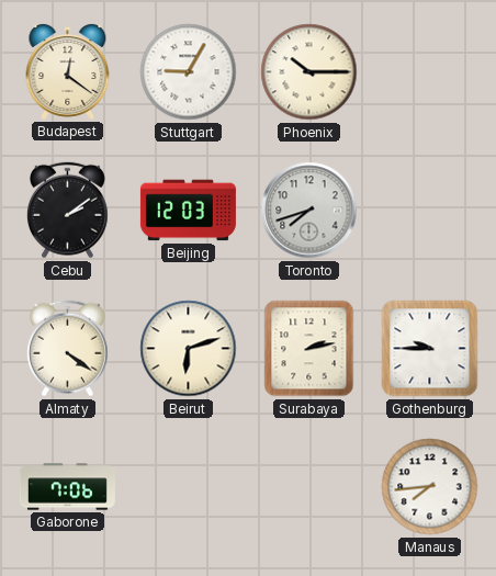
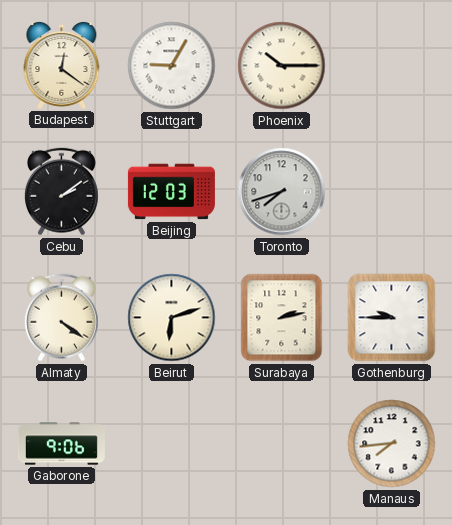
Gaborone: 7:06 -> 9:06 (61, 444)
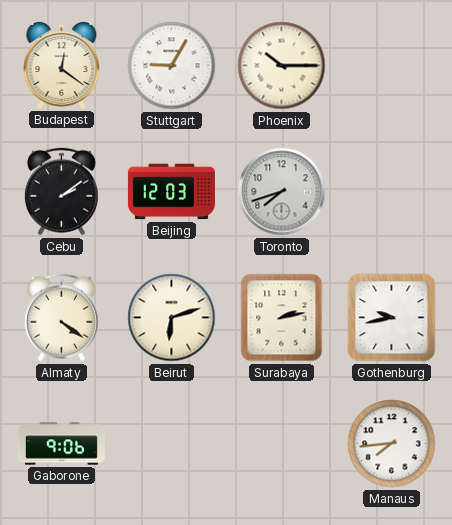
Gothenburg: 9:45 -> 9:43 (392, 318)
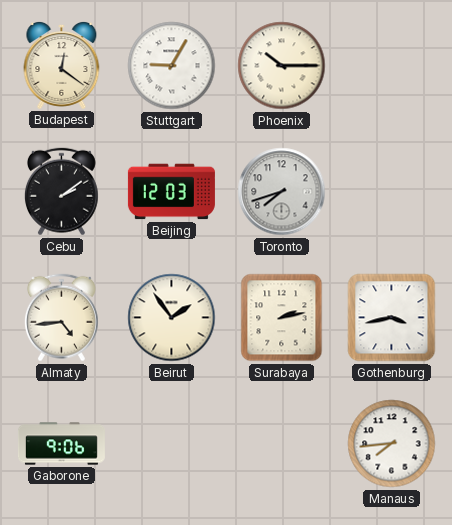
Almaty: 4:21 -> 4:44 (61, 318)
Beirut: 6:12 -> 1:54 (172, 318)
Gothenburg: 9:43 -> 3:43 (392, 318)
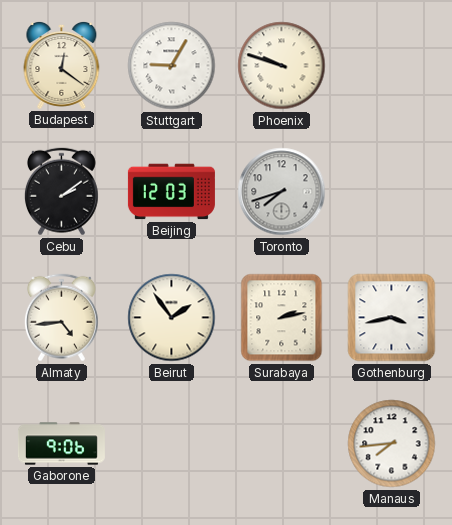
Phoenix: 10:15 -> 9:48 (282, 66)
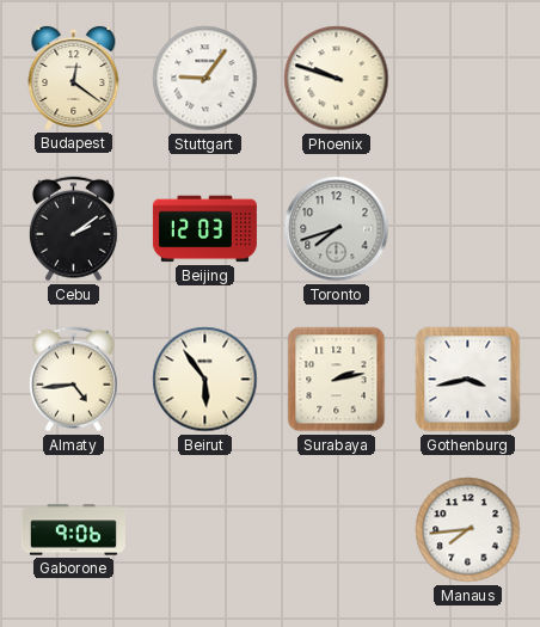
Stuttgart: 9:05 -> 9:06 (205, 79)
Beirut: 1:54 -> 5:54 (205, 380)
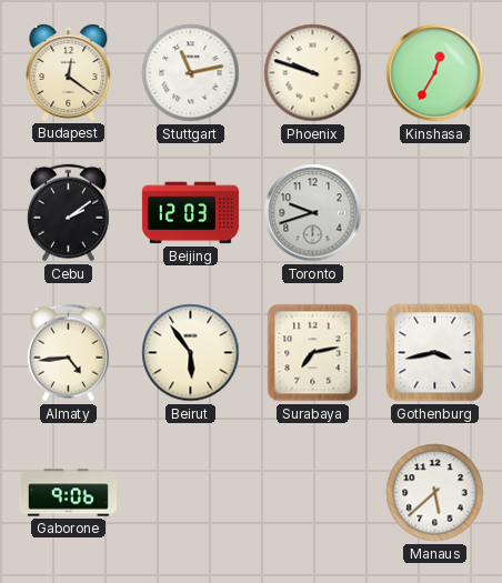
Stuttgart: 9:06 -> 11:13 (191, 73)
Kinshasa: none -> 12:35 (435, 73)
Toronto: 7:42 -> 9:42 (313, 213)
Surabaya: 2:13 -> 7:13 (313, 353)
Manaus: 7:44 -> 5:38 (435, 493)
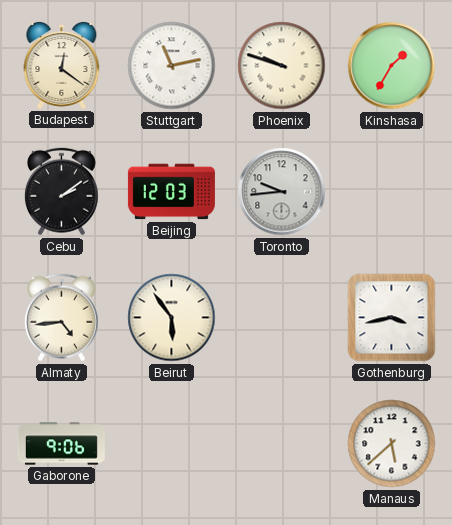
Kinshasa: 12:35 -> 1:35 (392, 66)
Toronto: 9:42 -> 9:44 (282, 192)
Surabaya: 7:13 -> none (313, 353)
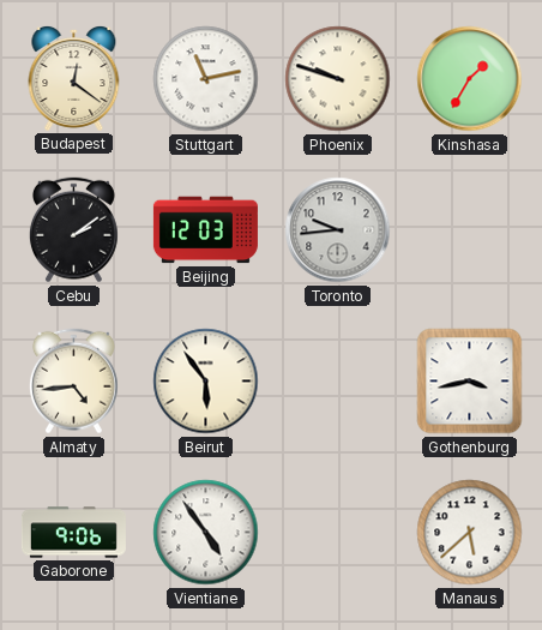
Vientiane: none -> 4:54 (206, 533)
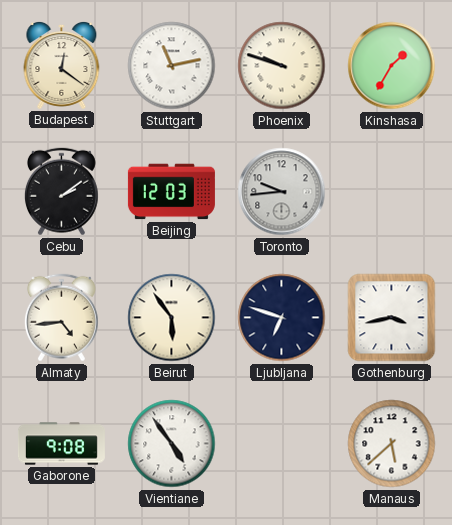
Ljubljana: none -> 6:48 (282, 318)
Gaborone: 9:06 -> 9:08 (61, 444)
